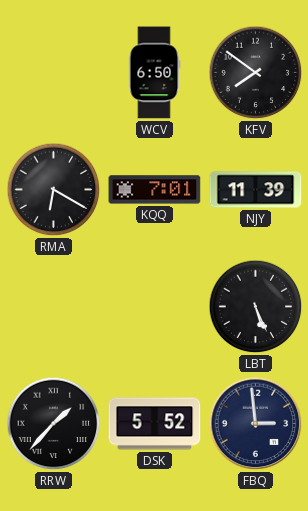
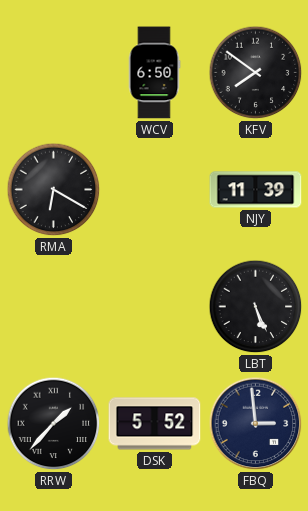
KQQ: 7:01 -> none (155, 190)
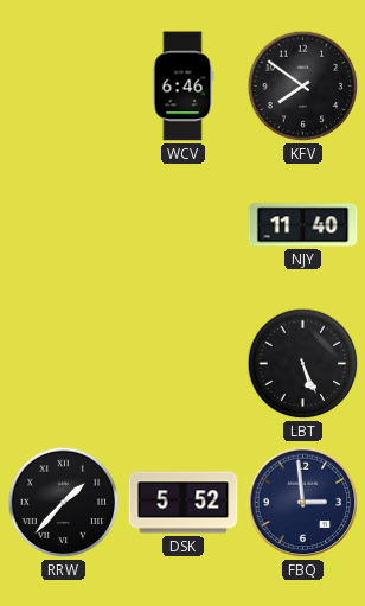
WCV: 6:50 -> 6:46 (182, 87)
RMA: 6:20 -> none (54, 190)
NJY: 11:39 -> 11:40 (303, 225)
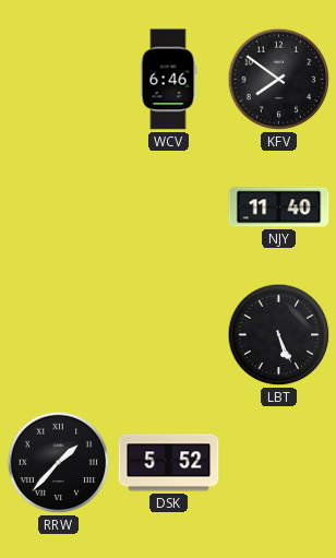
FBQ: 2:59 -> none (303, 503)
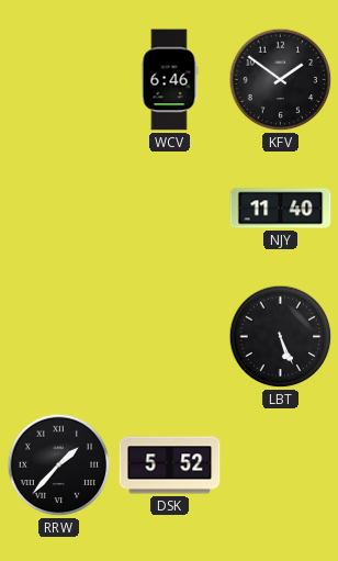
KFV: 7:51 -> 1:51 (281, 80)
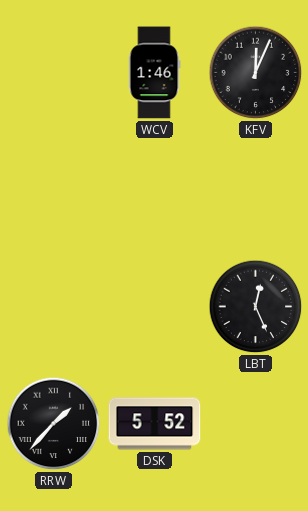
WCV: 6:46 -> 1:46 (154, 73)
KFV: 1:51 -> 12:04 (256, 73)
NJY: 11:40 -> none (281, 209)
LBT: 5:26 -> 12:26 (256, 307)
